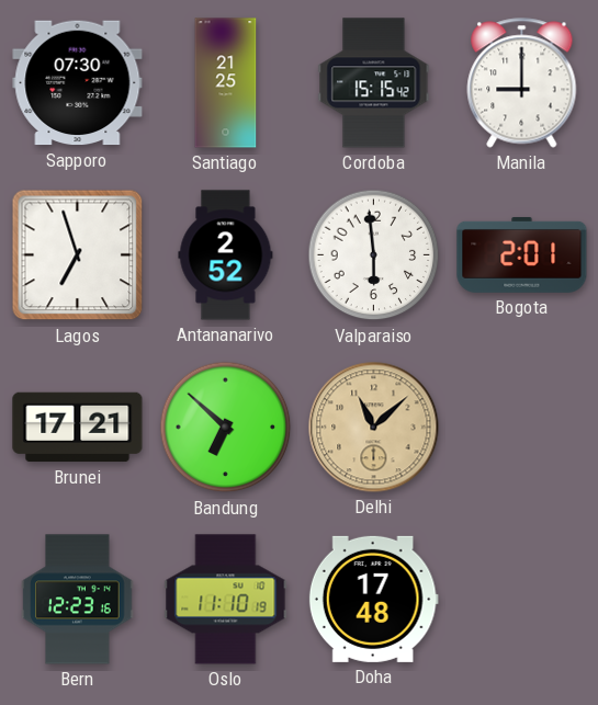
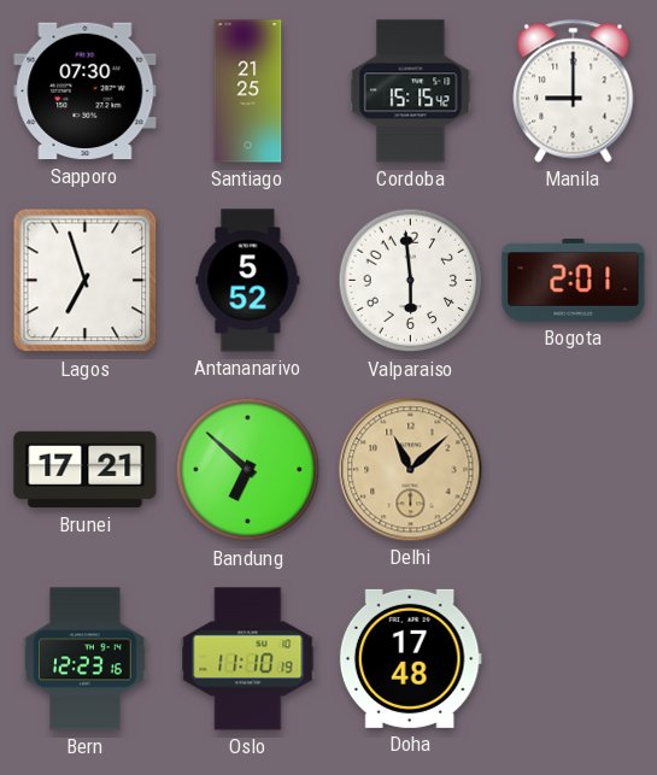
Antananarivo: 2:52 -> 5:52 (248, 281)
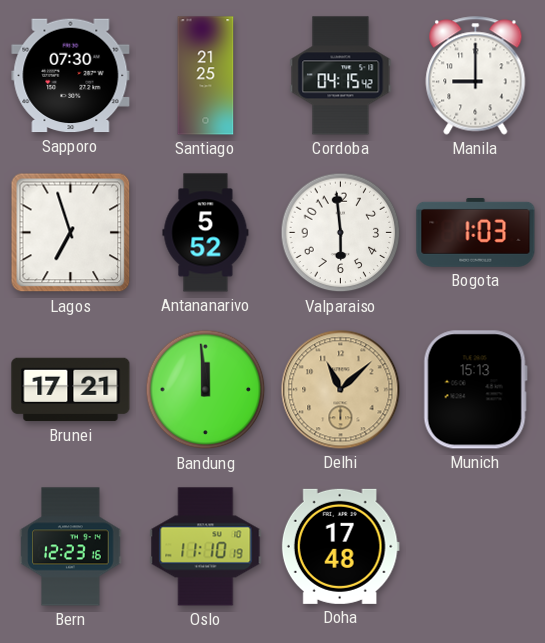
Cordoba: 15:15 -> 04:15 (341, 76)
Bogota: 2:01 -> 1:03 (476, 232)
Bandung: 6:52 -> 11:59 (206, 390)
Munich: none -> 15:13 (475, 390)
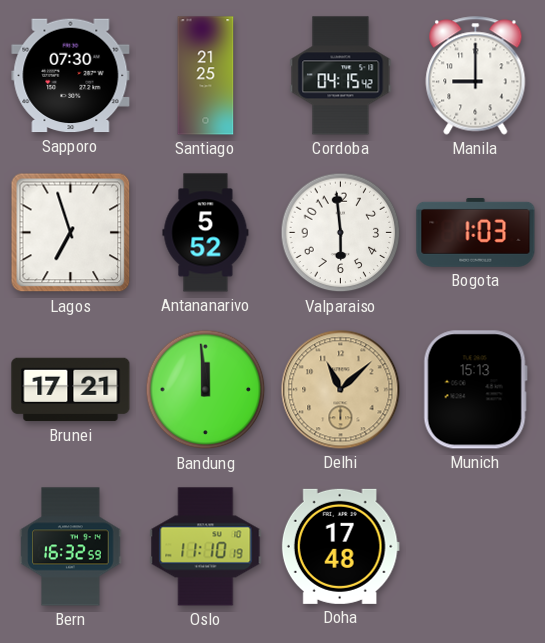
Bern: 12:23 -> 16:32 (71, 547)
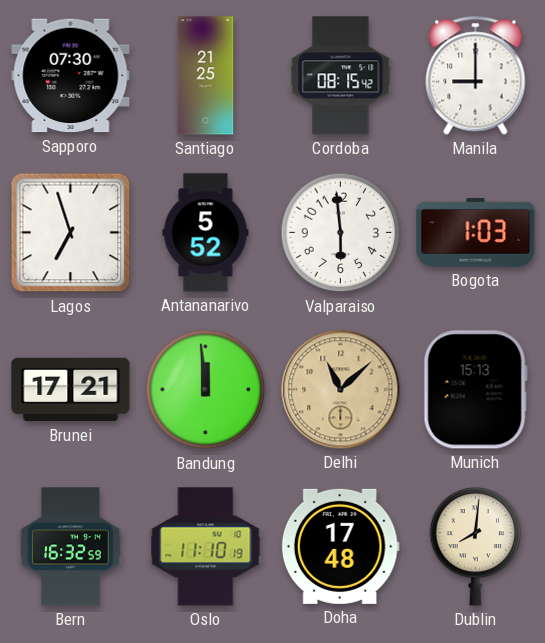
Cordoba: 04:15 -> 08:15 (341, 76)
Dublin: none -> 8:01 (476, 546)
